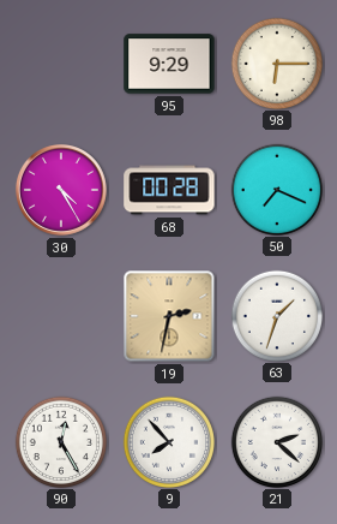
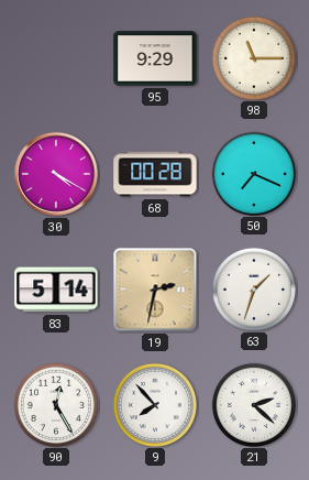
98: 6:15 -> 11:15 (253, 57)
30: 4:25 -> 4:20 (56, 174)
83: none -> 5:14 (56, 290)
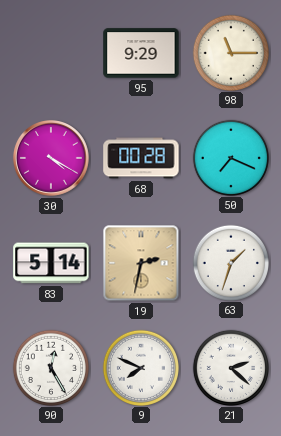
9: 7:53 -> 7:49 (140, 367)
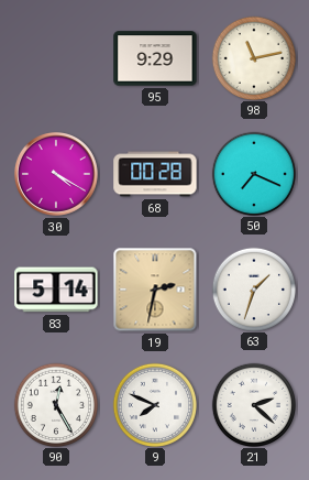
98: 11:15 -> 11:13 (253, 57)
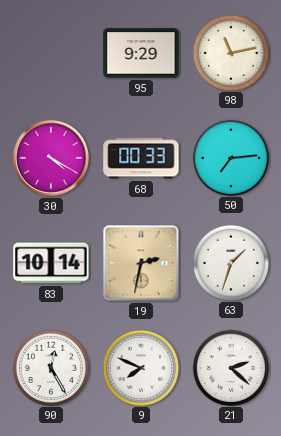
68: 00:28 -> 00:33 (141, 158)
50: 7:19 -> 7:14 (230, 157)
83: 5:14 -> 10:14 (51, 263)
